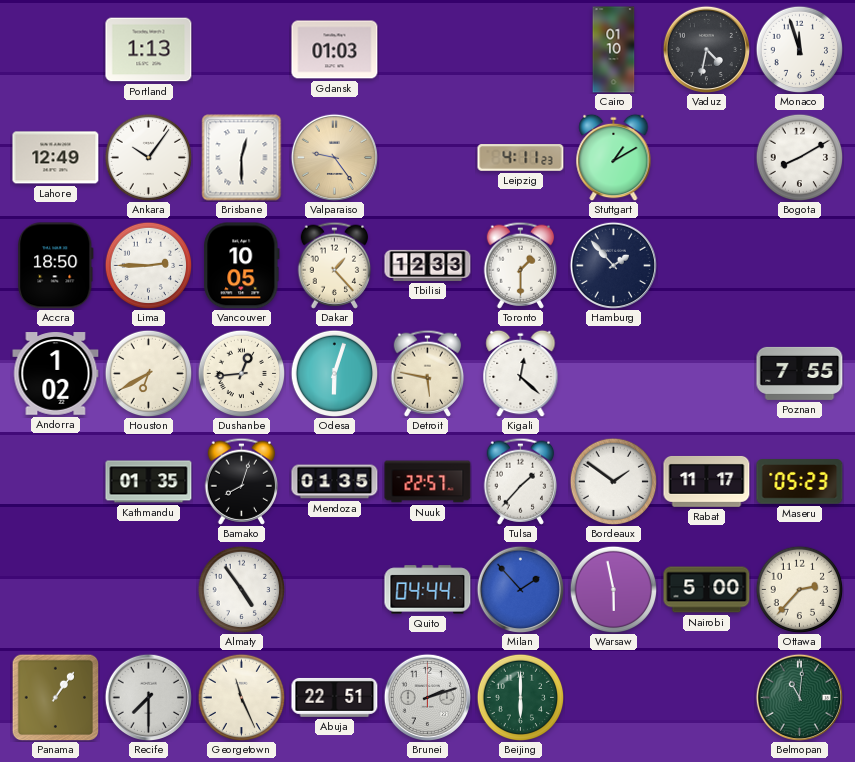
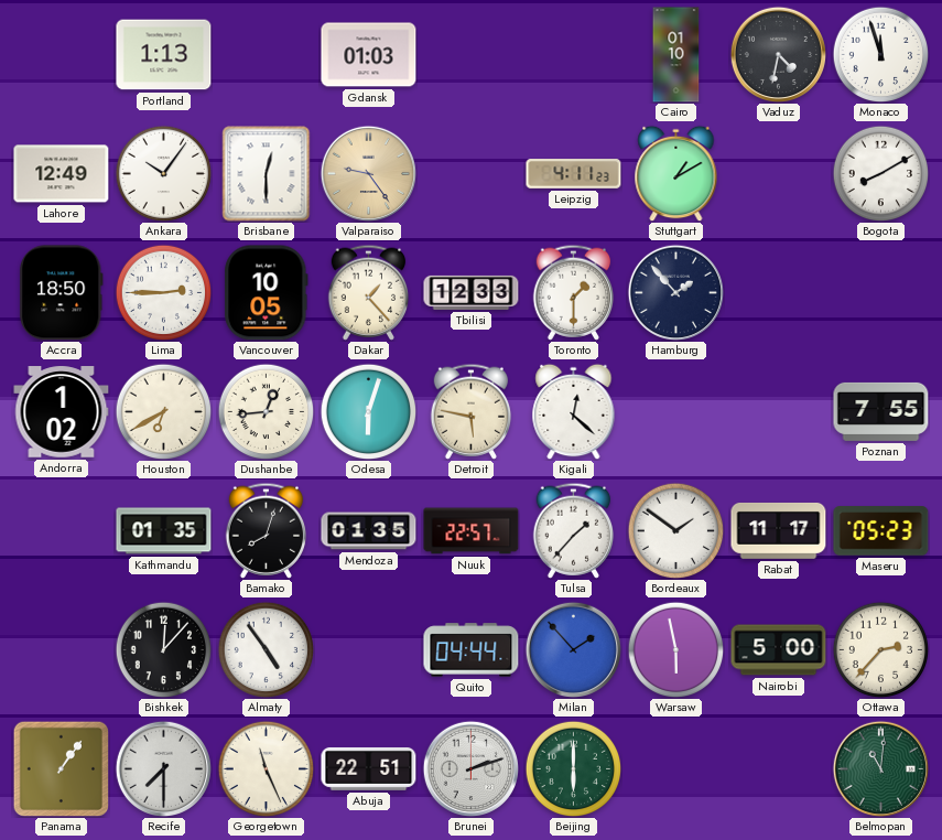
Bishkek: none -> 12:07 (163, 649)
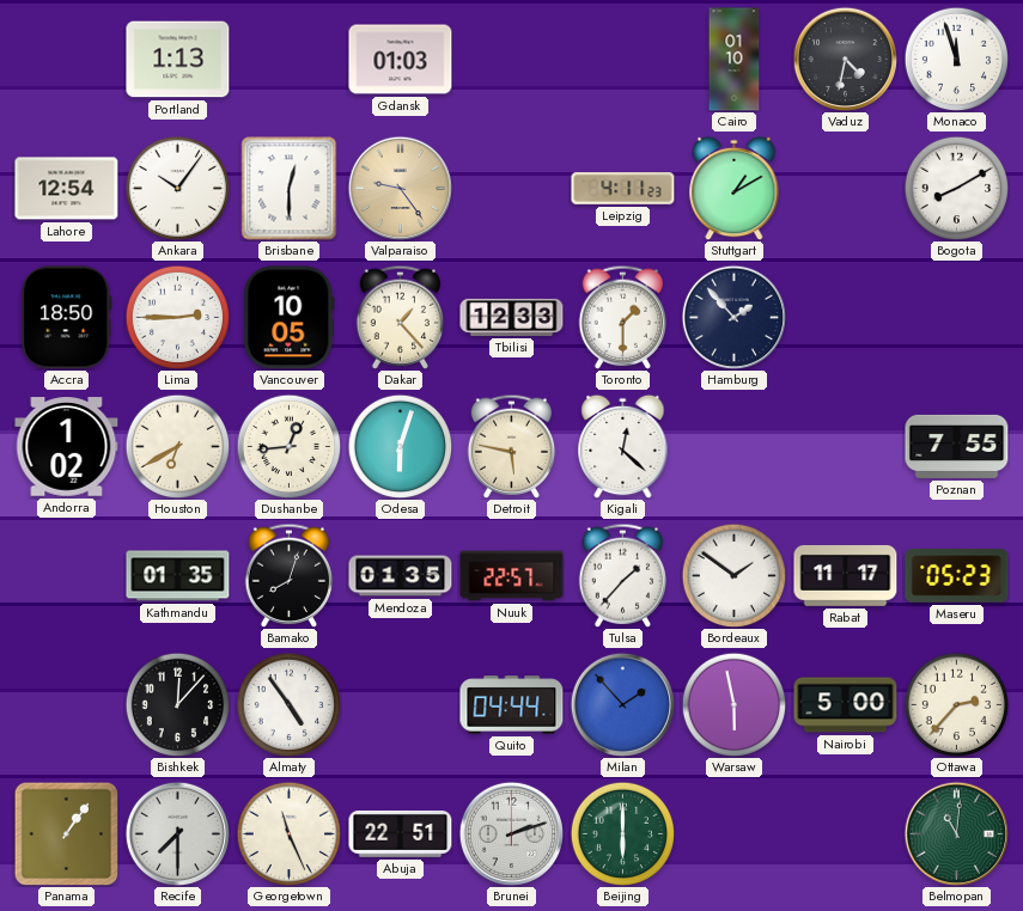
Lahore: 12:49 -> 12:54 (67, 189)
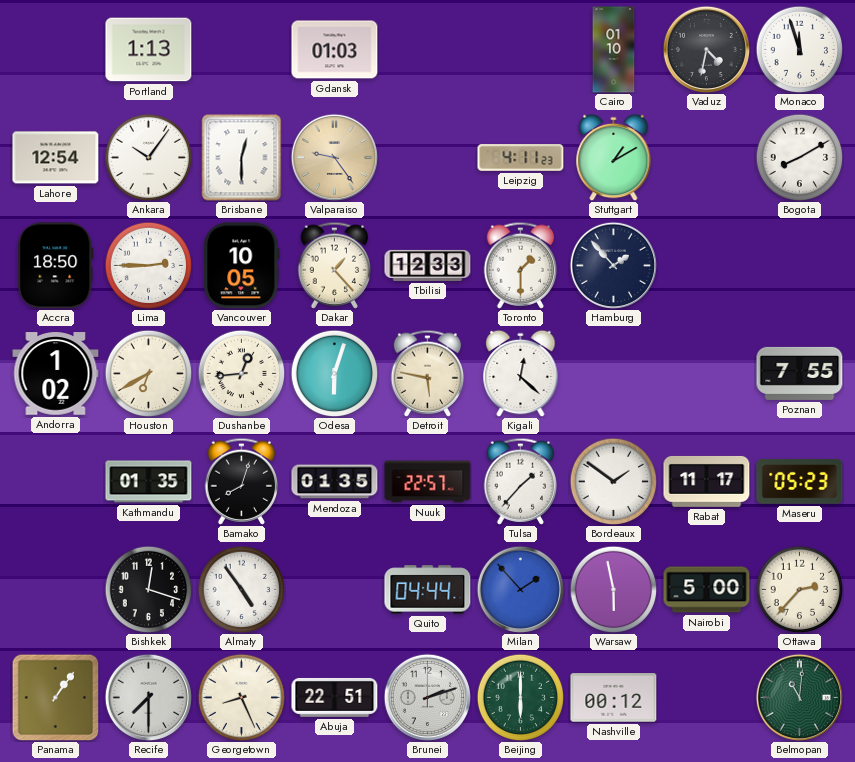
Bishkek: 12:07 -> 12:18 (148, 589)
Georgetown: 11:26 -> 8:26 (241, 697)
Nashville: none -> 00:12 (614, 698)
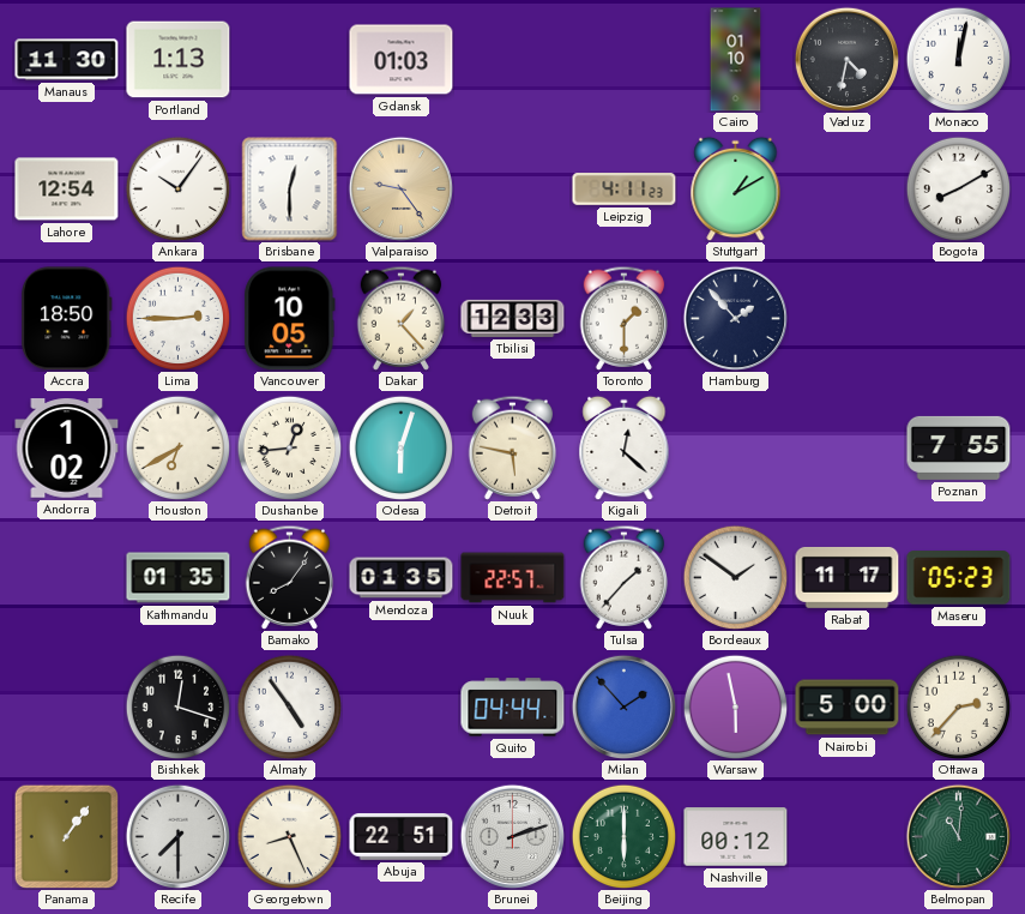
Manaus: none -> 11:30 (67, 60)
Monaco: 11:57 -> 12:02 (958, 59)
Bamako: 8:03 -> 8:06 (290, 577)
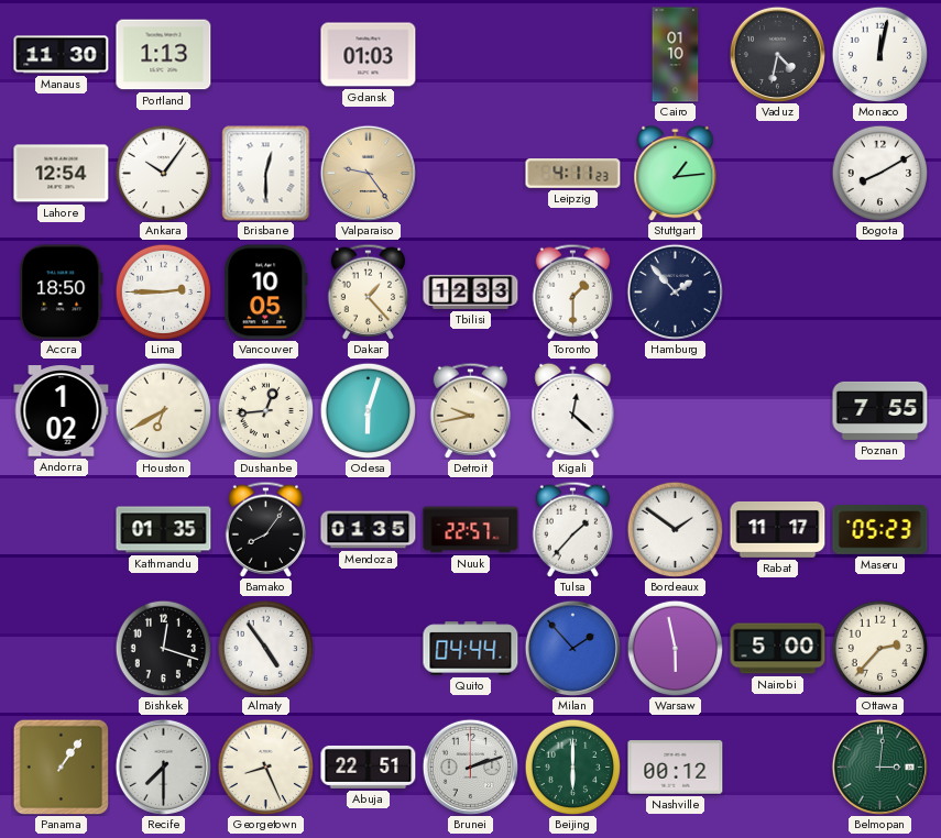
Stuttgart: 1:10 -> 1:14 (676, 173)
Detroit: 5:47 -> 9:43 (471, 410)
Belmopan: 11:01 -> 3:01 (879, 767)
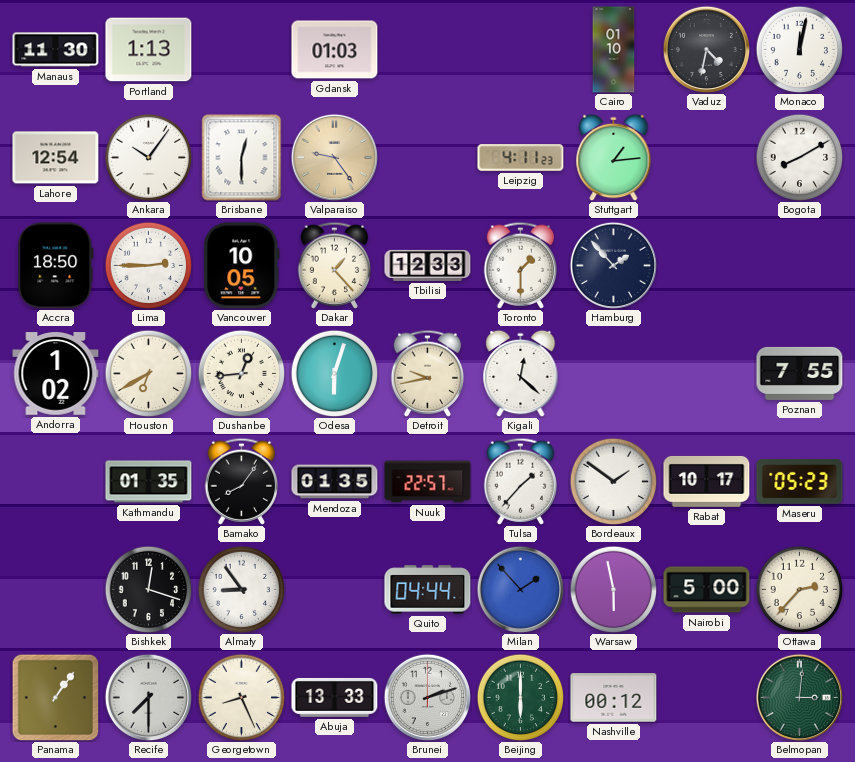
Rabat: 11:17 -> 10:17 (707, 481)
Almaty: 4:54 -> 8:54 (241, 589)
Abuja: 22:51 -> 13:33 (335, 697)
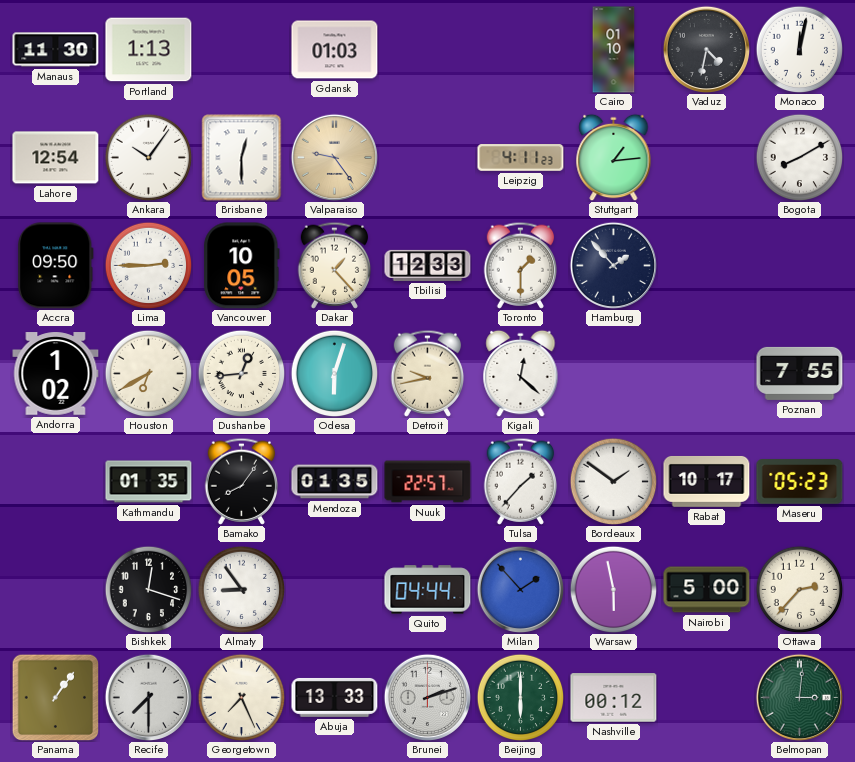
Accra: 18:50 -> 09:50 (56, 266)
Georgetown: 8:26 -> 7:26 (241, 697)
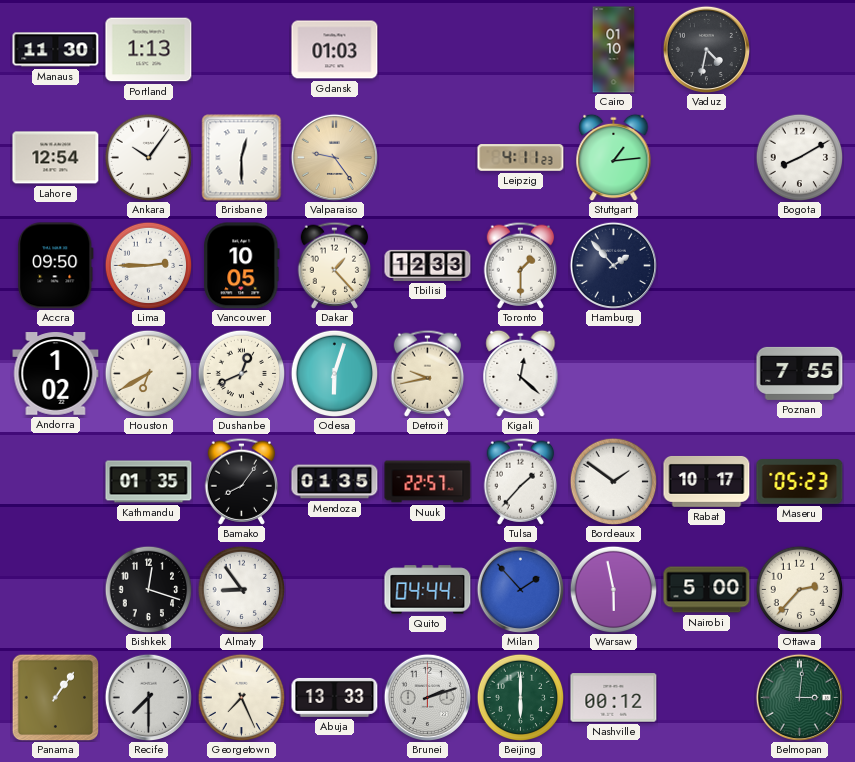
Monaco: 12:02 -> none (799, 49)
Dushanbe: 12:44 -> 12:41 (241, 373)
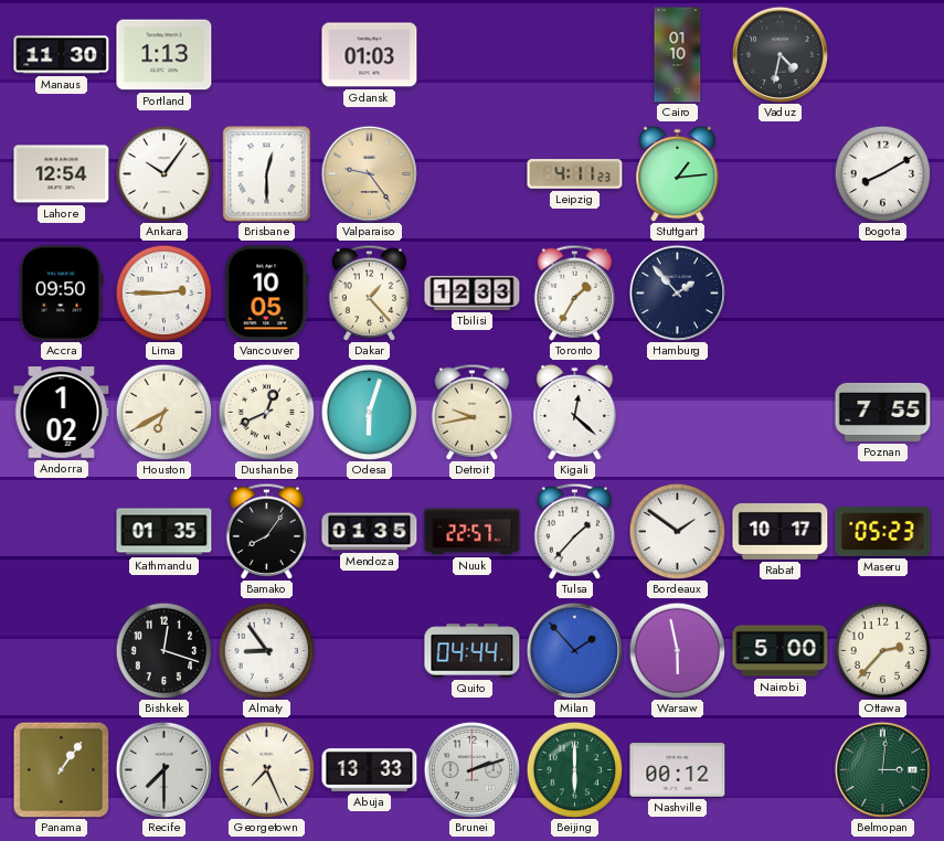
Toronto: 1:30 -> 1:35 (575, 292)
